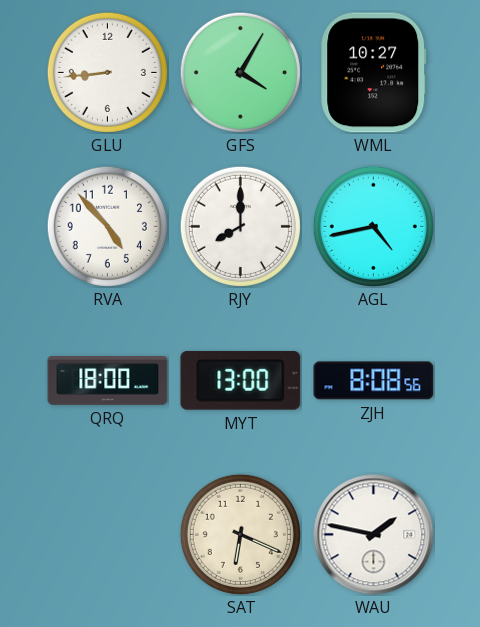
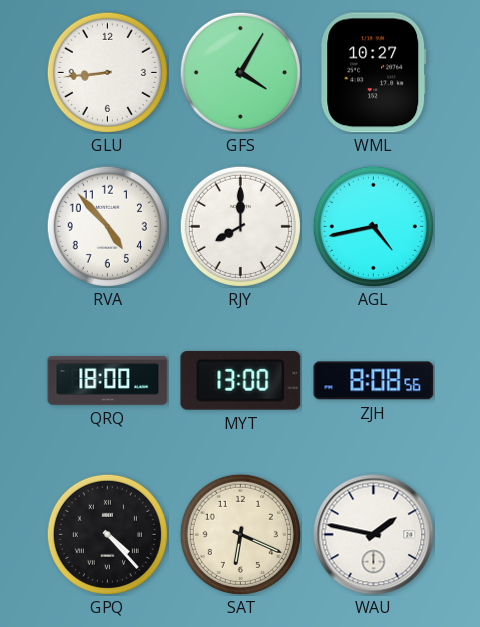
GPQ: none -> 4:23 (107, 534)
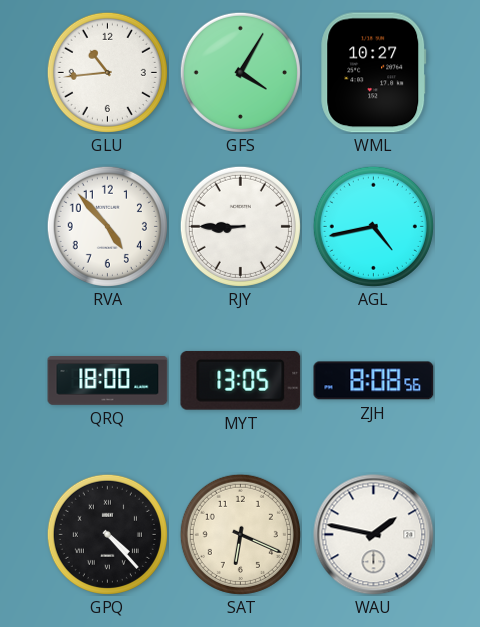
GLU: 8:44 -> 10:44 (107, 72)
RJY: 8:00 -> 8:45 (240, 226)
MYT: 13:00 -> 13:05 (241, 380)
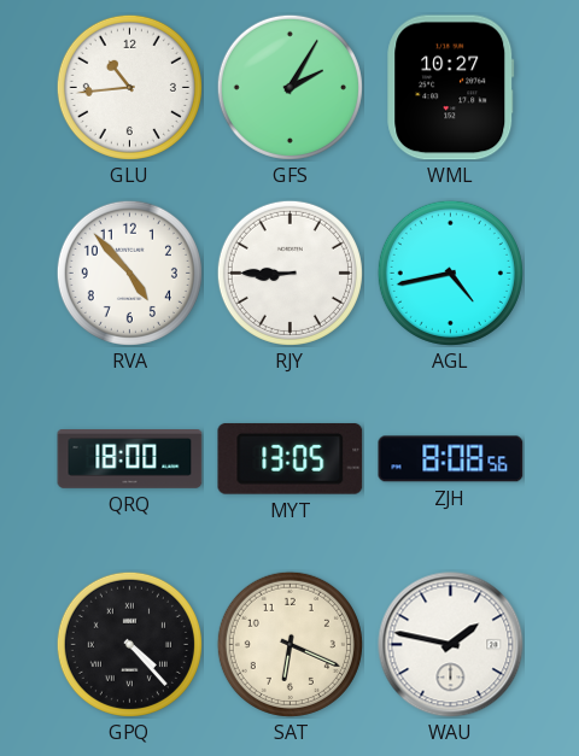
GFS: 4:05 -> 2:05 (289, 87)
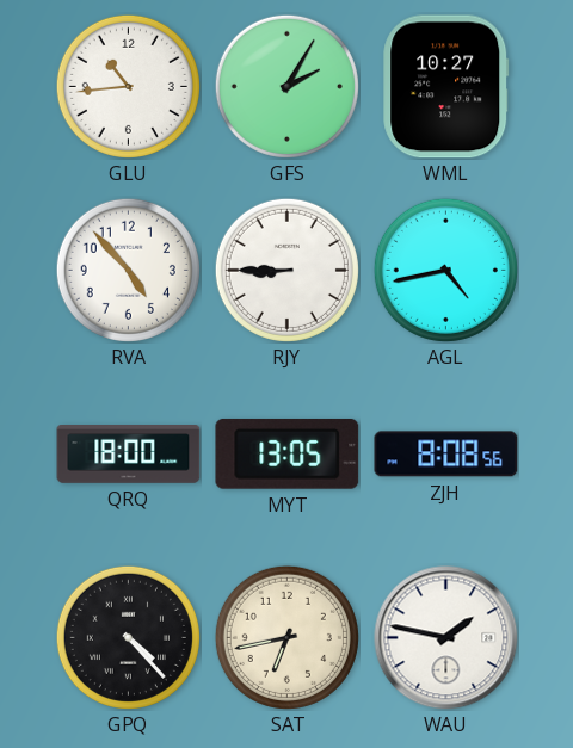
SAT: 6:19 -> 6:43 (286, 637)
